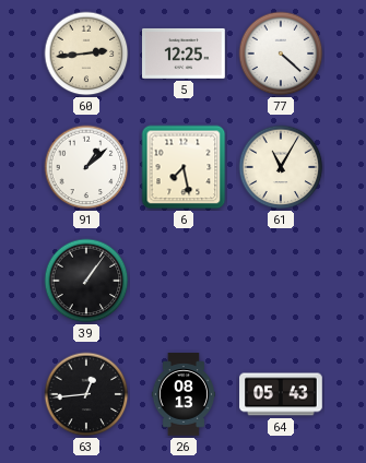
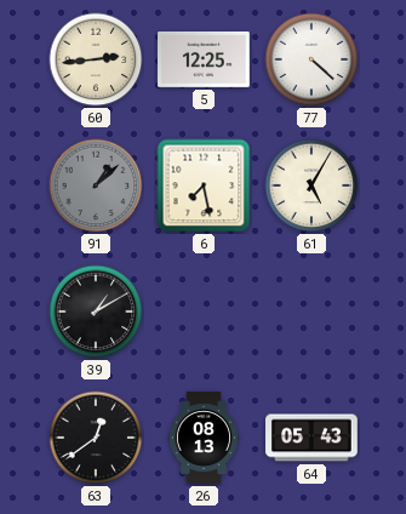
91 dial: white -> grey (96, 185)
61: 11:05 -> 5:05 (311, 185)
39: 1:06 -> 1:10 (96, 312)
63: 12:44 -> 12:39 (96, 438)
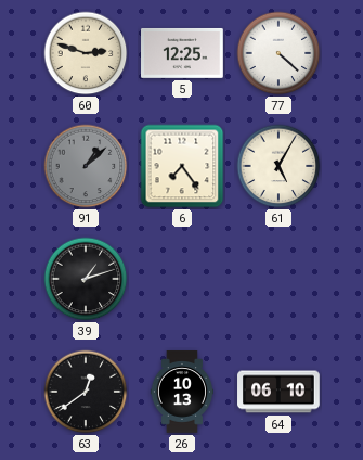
60: 2:44 -> 2:48 (86, 53)
6: 7:28 -> 7:24 (182, 166)
39: 1:10 -> 1:12 (86, 279)
26: 08:13 -> 10:13 (182, 392)
64: 05:43 -> 06:10 (278, 392)
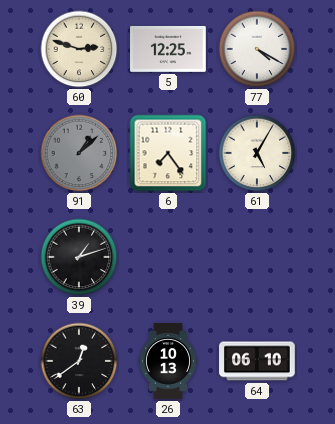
77: 4:22 -> 4:20 (257, 49)
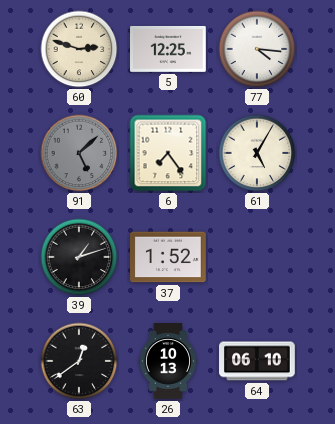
77: 4:20 -> 4:16 (257, 49)
91: 1:08 -> 5:08 (79, 153)
37: none -> 1:52 (168, 257)
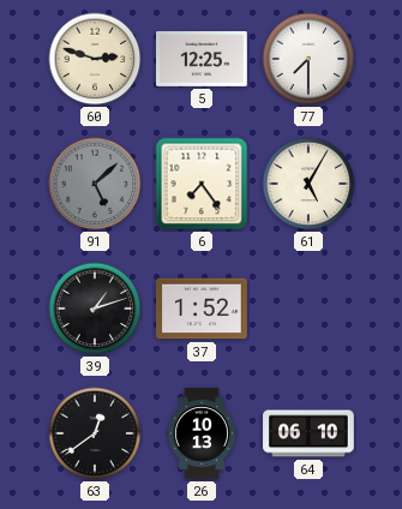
77: 4:16 -> 7:30 (308, 59)
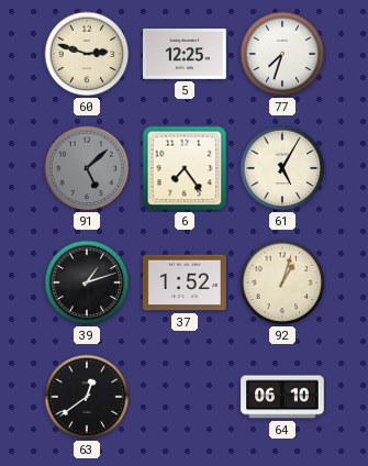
77: 7:30 -> 7:33 (282, 54)
92: none -> 1:03 (282, 282)
26: 10:13 -> none (202, 433)
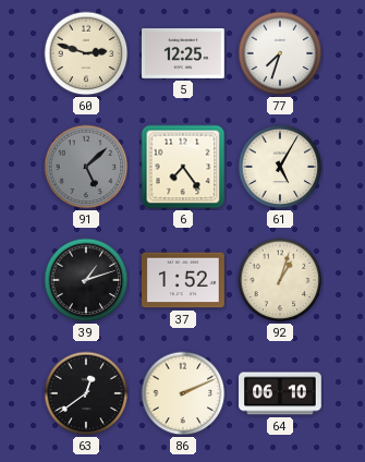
86: none -> 2:11 (183, 393)
